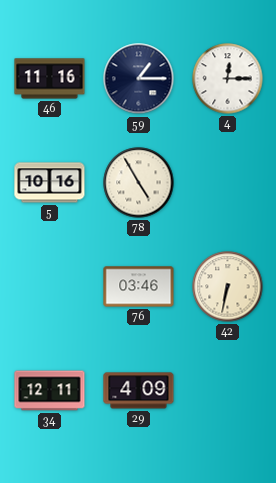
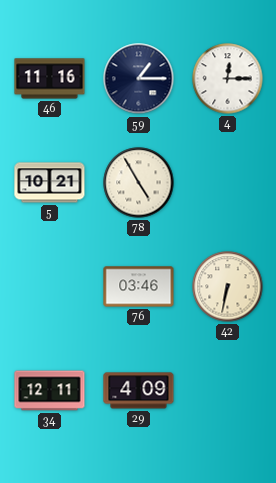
5: 10:16 -> 10:21 (50, 183)
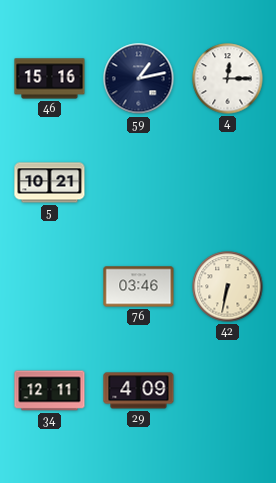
46: 11:16 -> 15:16 (50, 79)
59: 1:15 -> 1:13 (139, 79)
78: 4:55 -> none (139, 183)
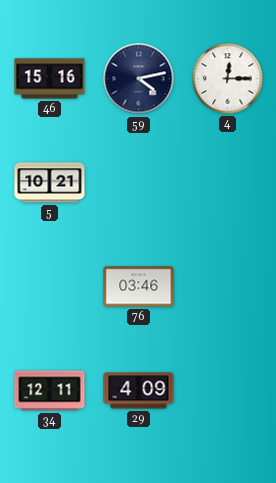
59: 1:13 -> 4:13 (139, 79)
42: 6:32 -> none (228, 287)
